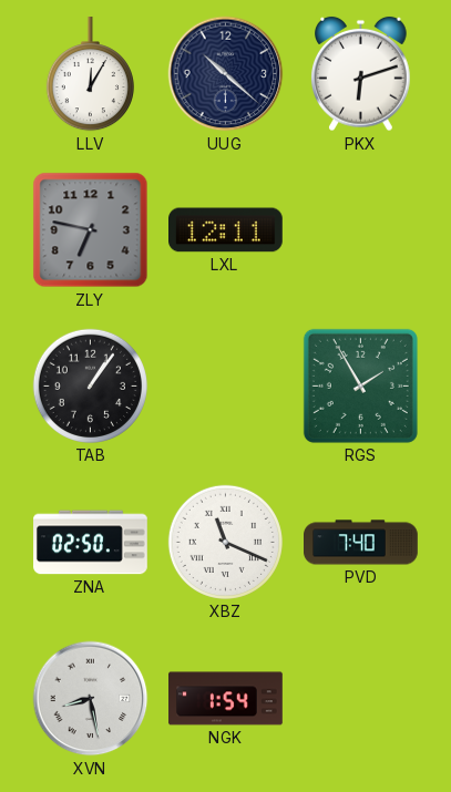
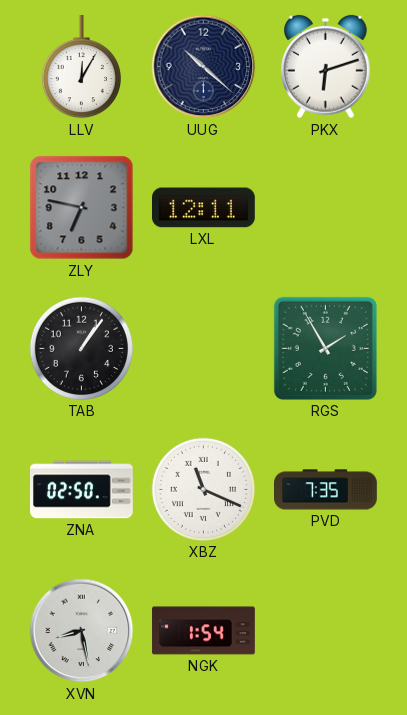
PVD: 7:40 -> 7:35 (326, 490)
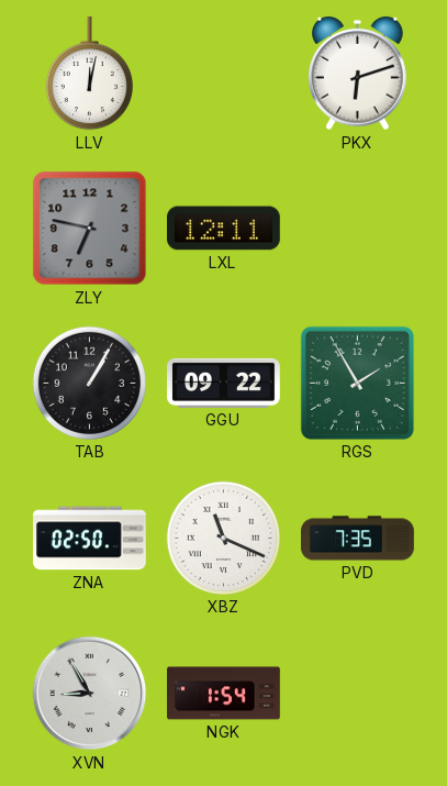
LLV: 12:05 -> 12:02 (89, 75)
UUG: 10:22 -> none (204, 67)
TAB: 1:06 -> 1:05 (89, 383)
GGU: none -> 09:22 (224, 383)
XVN: 8:28 -> 8:55 (90, 694)
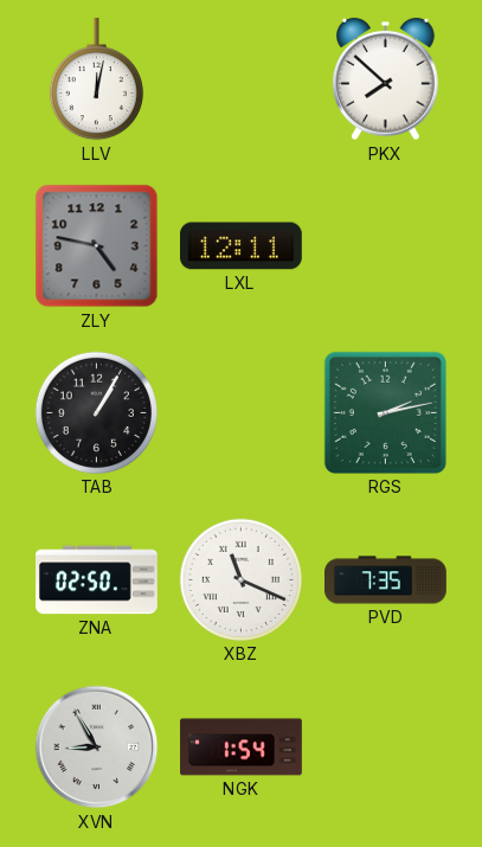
PKX: 6:12 -> 7:52 (386, 79)
ZLY: 6:47 -> 4:47 (97, 246)
GGU: 09:22 -> none (224, 383)
RGS: 1:55 -> 2:13 (385, 412)
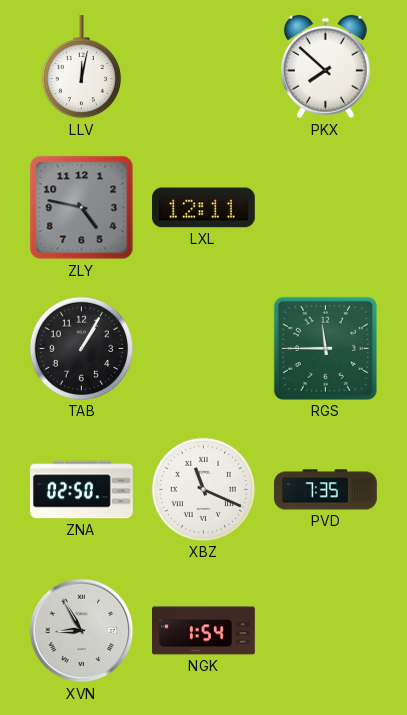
RGS: 2:13 -> 11:45 (325, 348)
